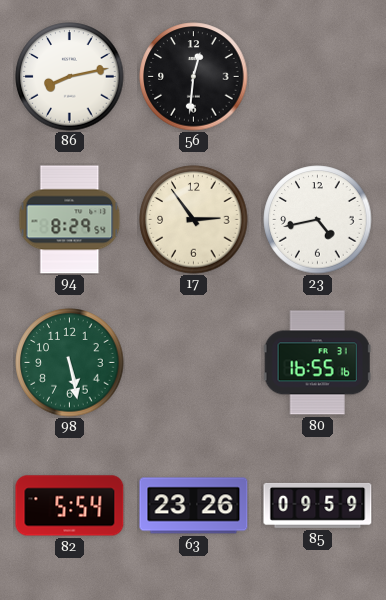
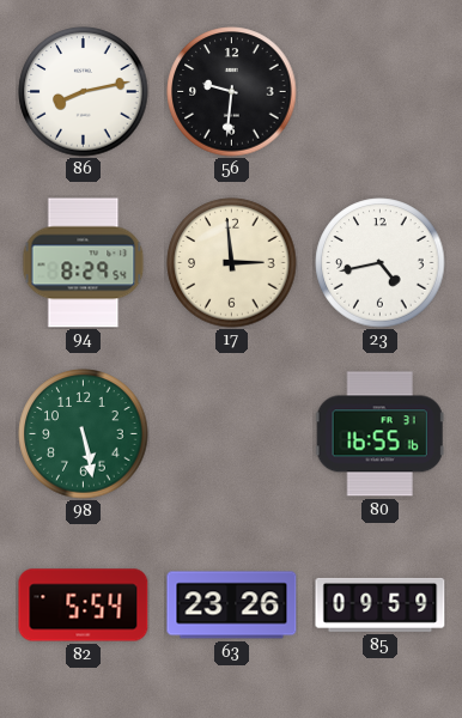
56: 12:31 -> 9:31 (232, 92)
17: 2:54 -> 2:59 (232, 263)
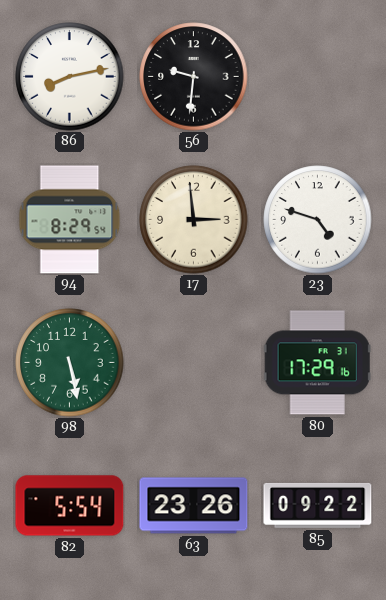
23: 4:43 -> 4:48 (318, 220)
80: 16:55 -> 17:29 (317, 363)
85: 09:59 -> 09:22 (318, 505)
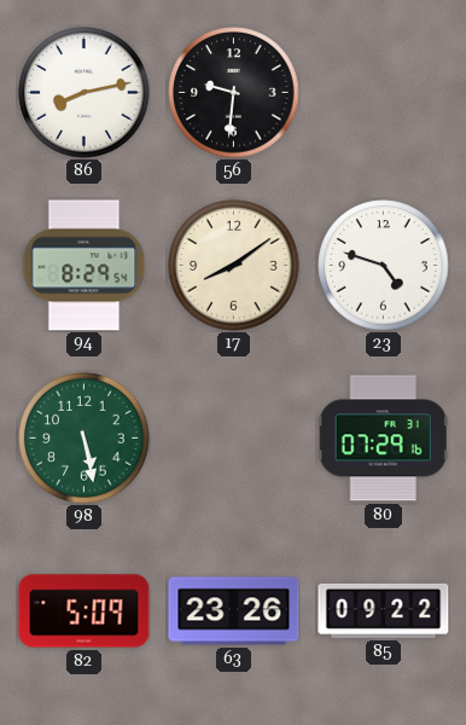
17: 2:59 -> 8:09 (234, 266)
80: 17:29 -> 07:29 (383, 439)
82: 5:54 -> 5:09 (85, 611)
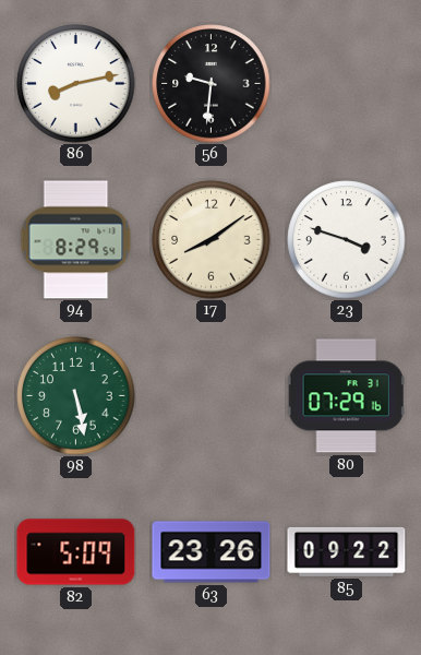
23: 4:48 -> 3:48 (347, 240)
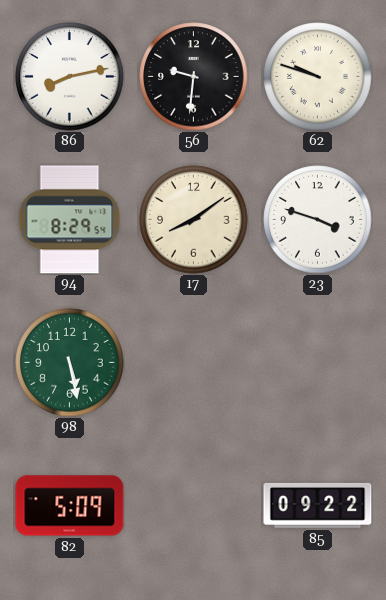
62: none -> 9:48 (318, 77)
80: 07:29 -> none (346, 396)
63: 23:26 -> none (212, 552)
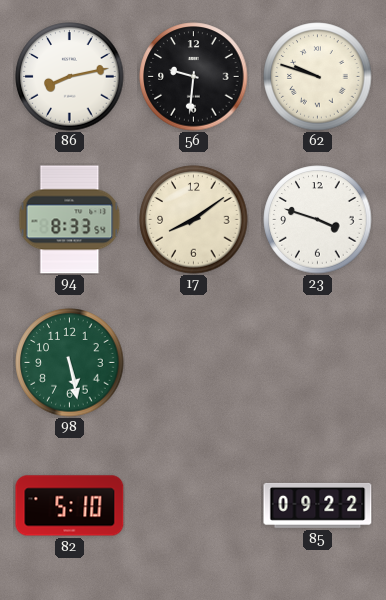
94: 8:29 -> 8:33 (70, 220)
82: 5:09 -> 5:10 (70, 506)
